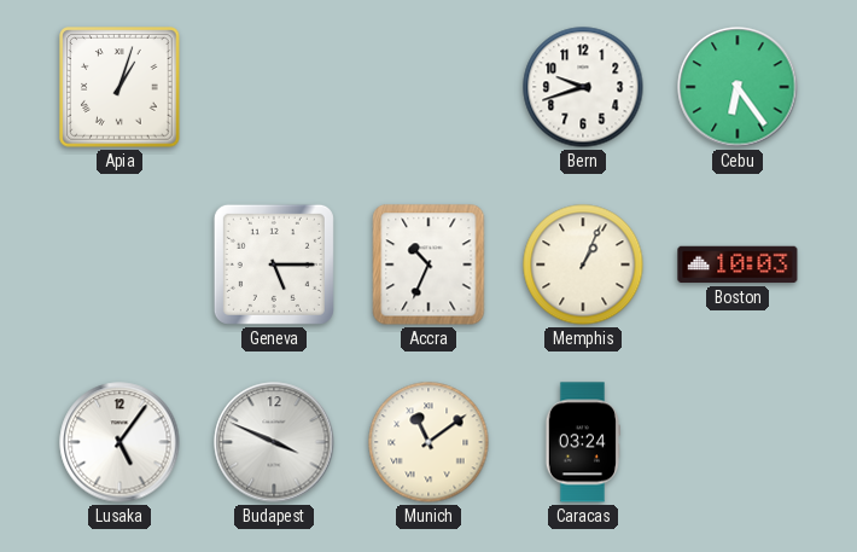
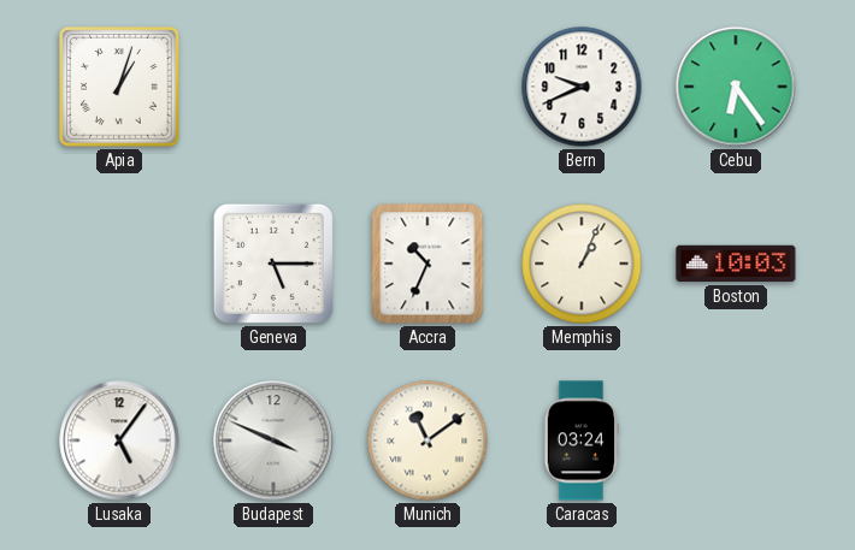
Bern: 9:42 -> 9:41 (582, 87)
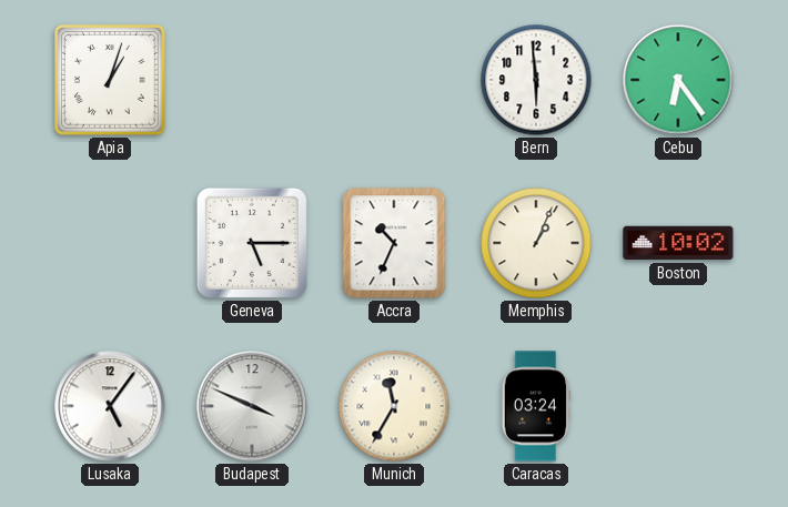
Bern: 9:41 -> 5:59 (536, 80)
Boston: 10:03 -> 10:02 (678, 243)
Munich: 11:09 -> 11:35 (394, 406)
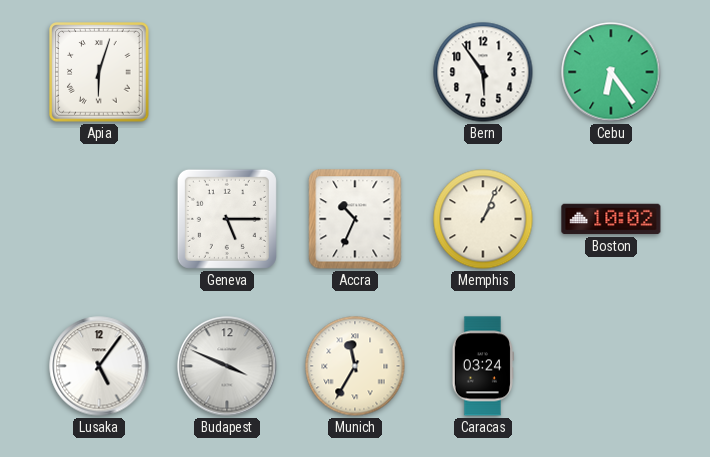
Apia: 1:03 -> 6:03 (99, 72)
Bern: 5:59 -> 5:54 (483, 72)
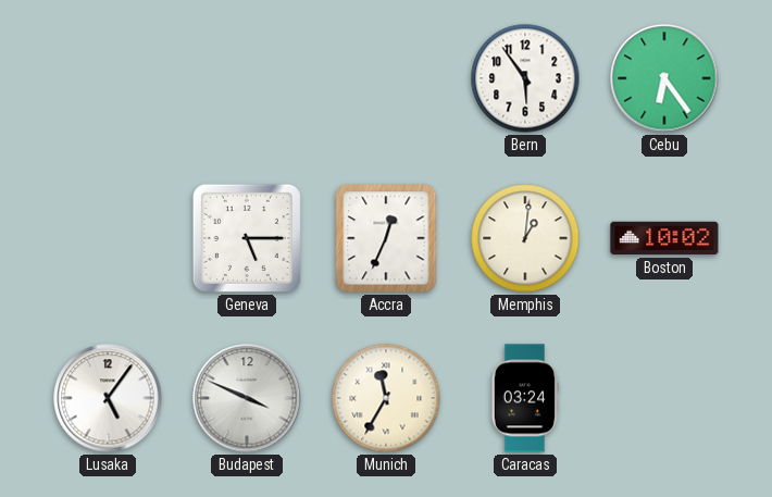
Apia: 6:03 -> none (99, 72)
Accra: 10:34 -> 12:34 (386, 238)
Memphis: 1:04 -> 1:01 (525, 238)
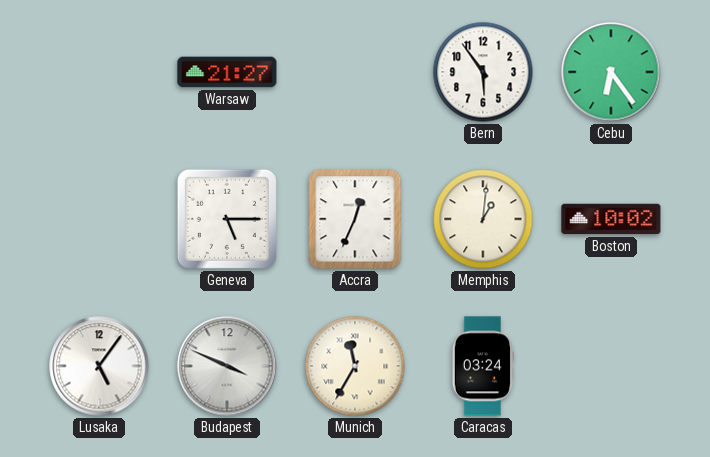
Warsaw: none -> 21:27 (227, 72)
